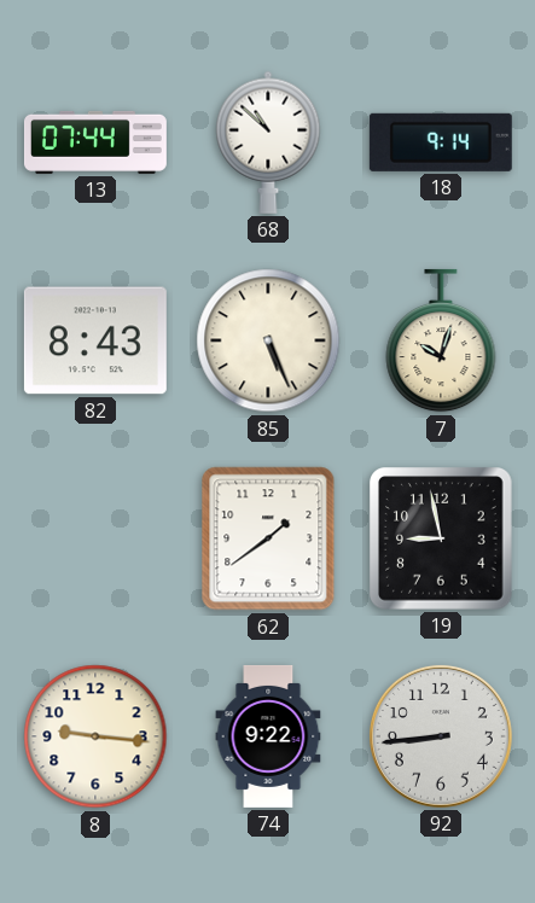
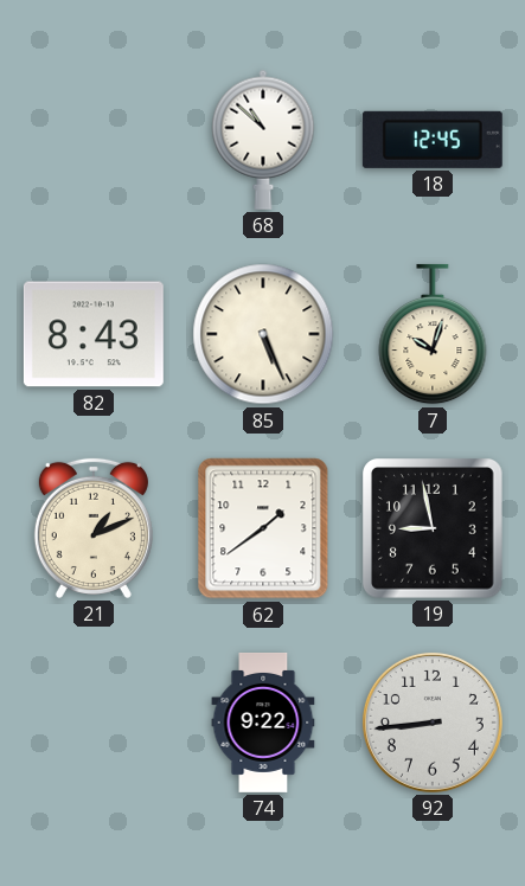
13: 07:44 -> none (95, 142)
18: 9:14 -> 12:45 (433, 140)
21: none -> 1:11 (94, 528)
8: 9:16 -> none (95, 736)
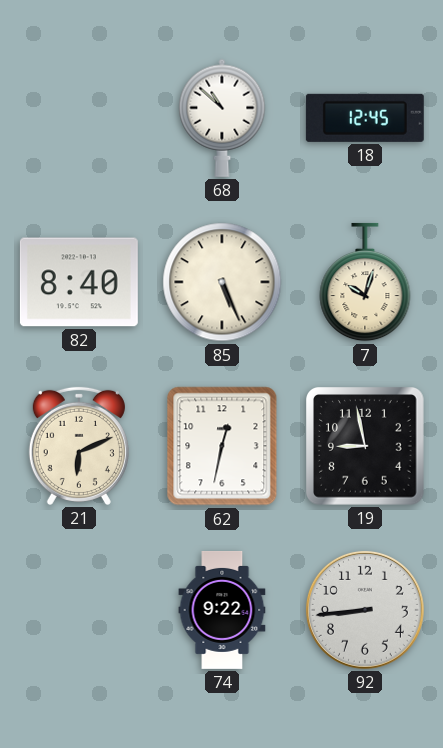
82: 8:43 -> 8:40 (79, 282)
21: 1:11 -> 6:11 (79, 446)
62: 1:39 -> 12:32 (222, 446)
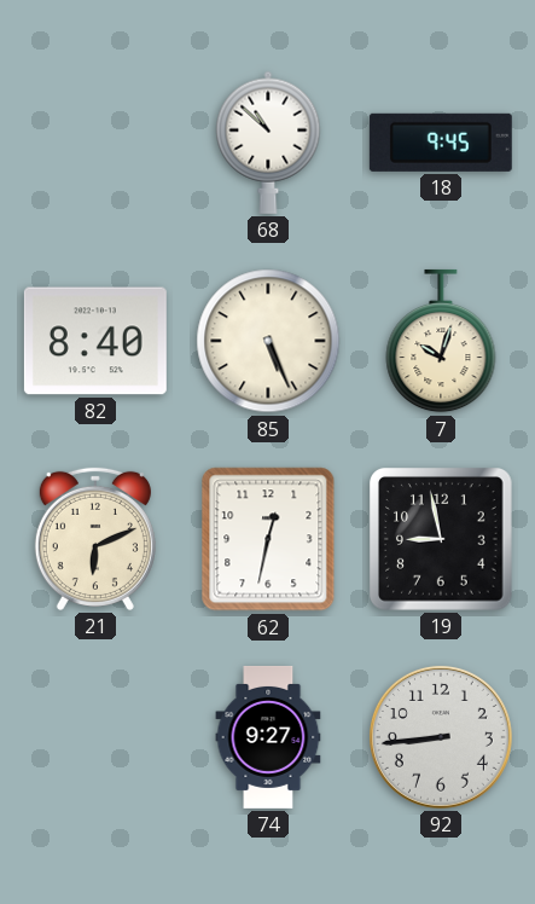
18: 12:45 -> 9:45 (441, 143)
74: 9:22 -> 9:27 (268, 737)
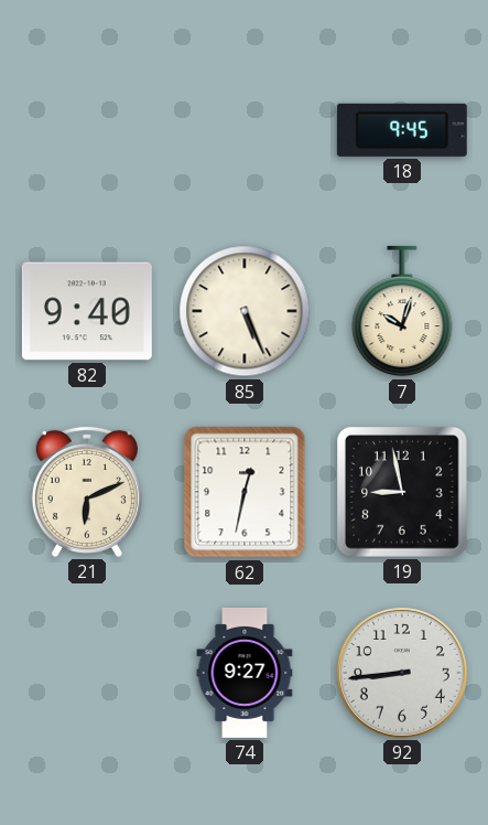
68: 10:52 -> none (268, 143)
82: 8:40 -> 9:40 (87, 311)
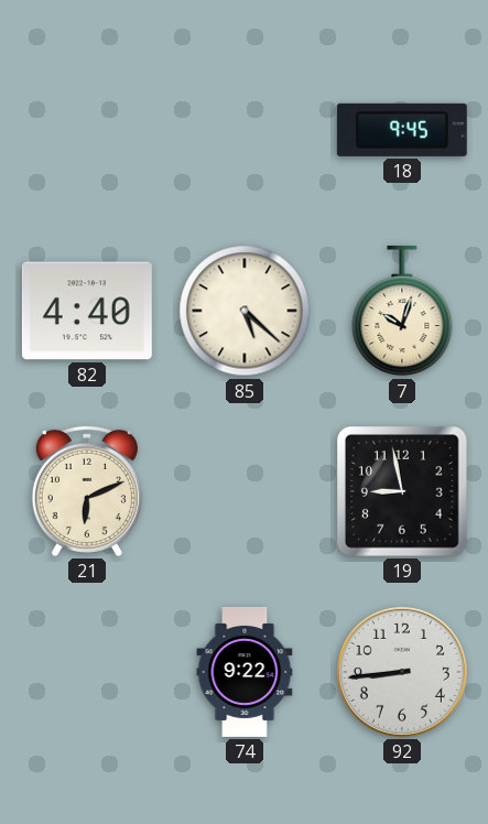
82: 9:40 -> 4:40 (87, 311)
85: 5:26 -> 5:22 (245, 311)
62: 12:32 -> none (245, 492)
74: 9:27 -> 9:22 (245, 672)
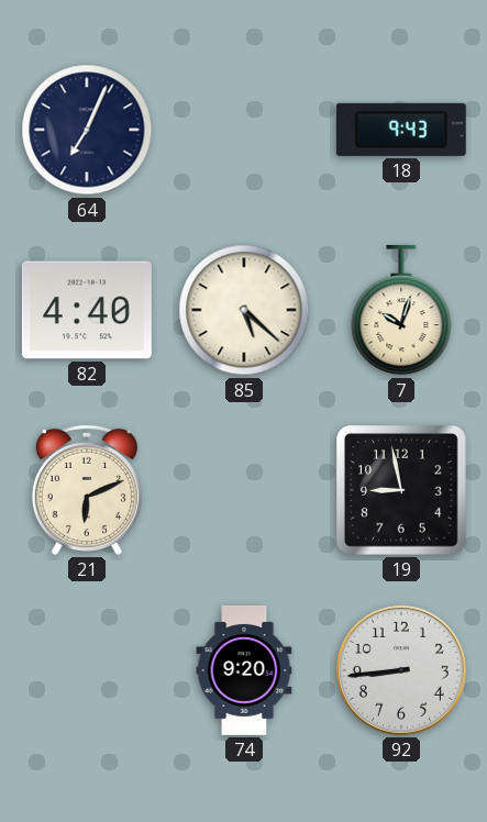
64: none -> 7:04 (87, 130)
18: 9:45 -> 9:43 (401, 130)
74: 9:22 -> 9:20 (244, 670)
